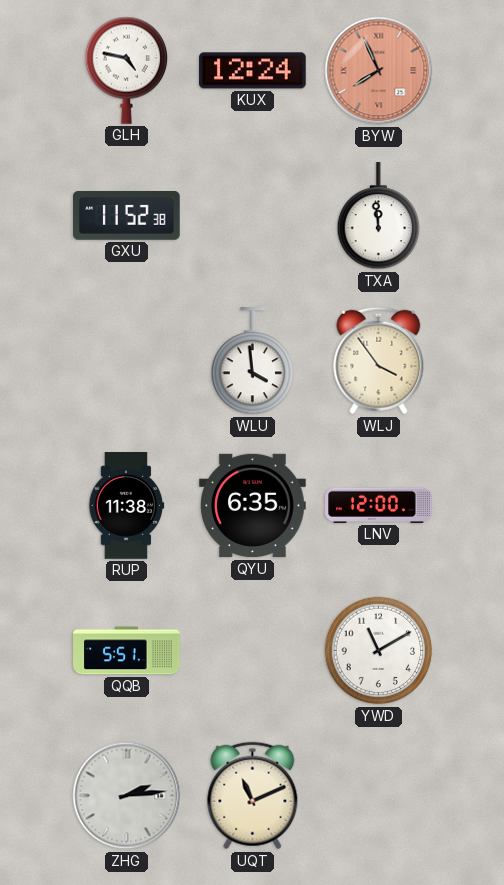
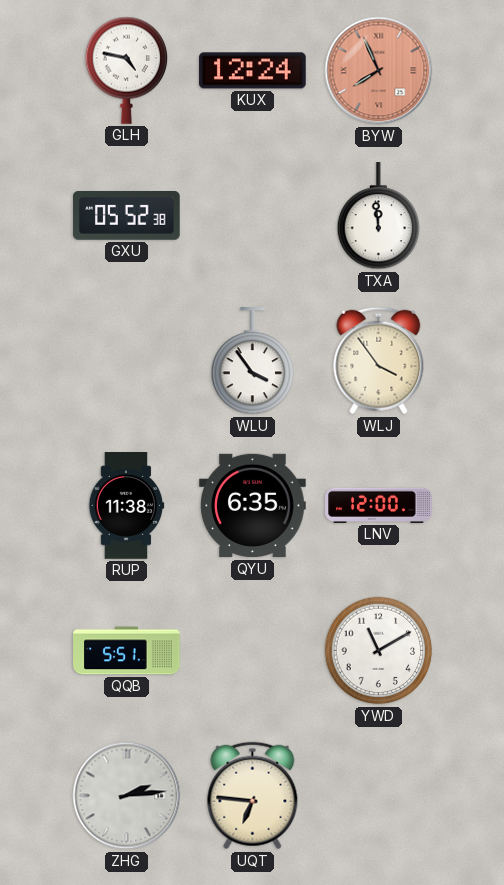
GXU: 11:52 -> 05:52 (127, 216)
WLU: 3:59 -> 3:54 (253, 361)
UQT: 11:11 -> 6:46 (253, 796)
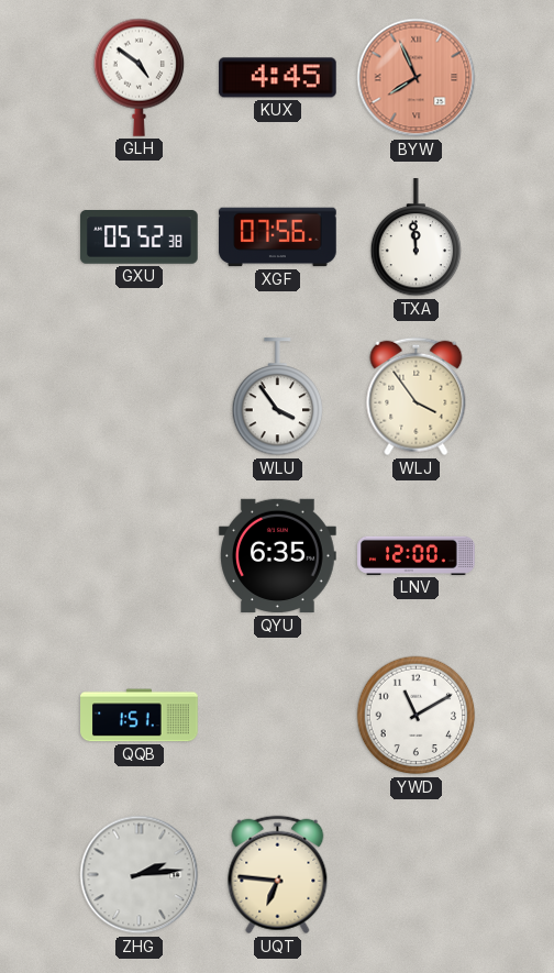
GLH: 4:47 -> 4:51 (140, 77)
KUX: 12:24 -> 4:45 (278, 78)
XGF: none -> 07:56 (278, 237)
RUP: 11:38 -> none (126, 506)
QQB: 5:51 -> 1:51 (140, 716)
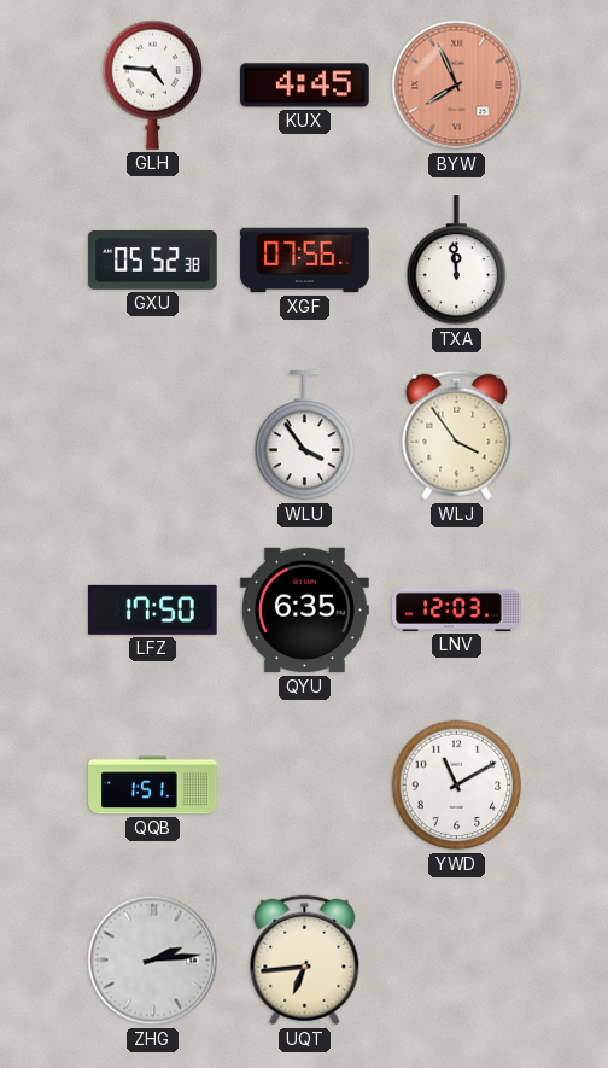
GLH: 4:51 -> 4:46 (153, 84)
LFZ: none -> 17:50 (152, 609)
LNV: 12:00 -> 12:03 (457, 609)
UQT: 6:46 -> 6:44 (305, 961)
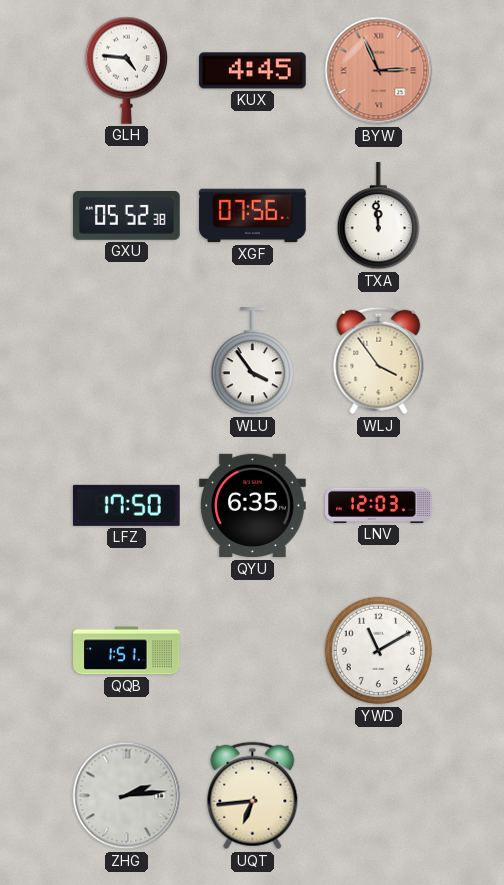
BYW: 7:56 -> 2:56 (379, 71)
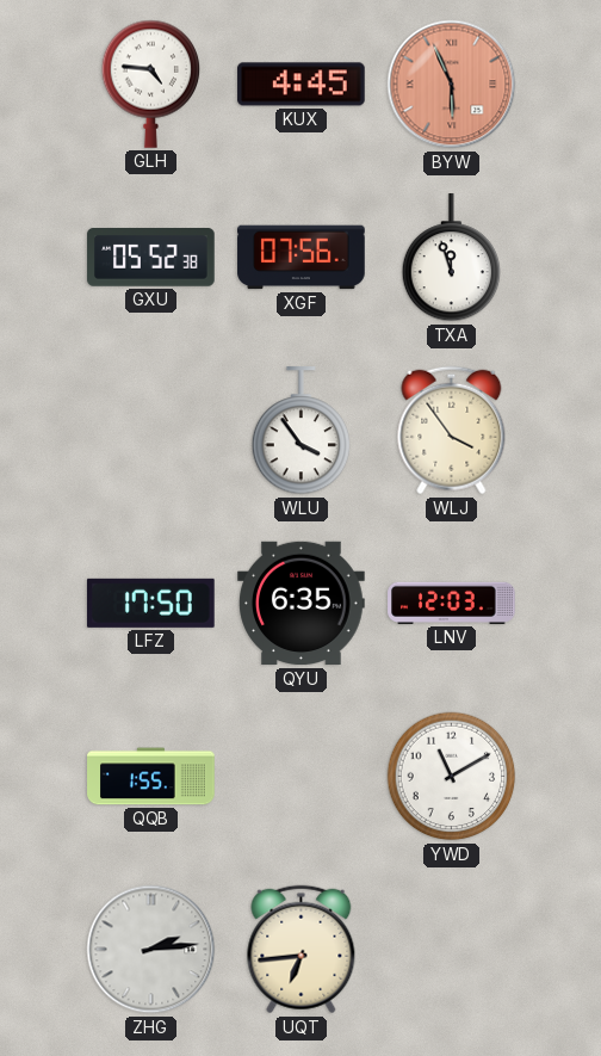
BYW: 2:56 -> 5:56 (452, 85)
TXA: 11:59 -> 11:57 (452, 258)
QQB: 1:51 -> 1:55 (151, 777)
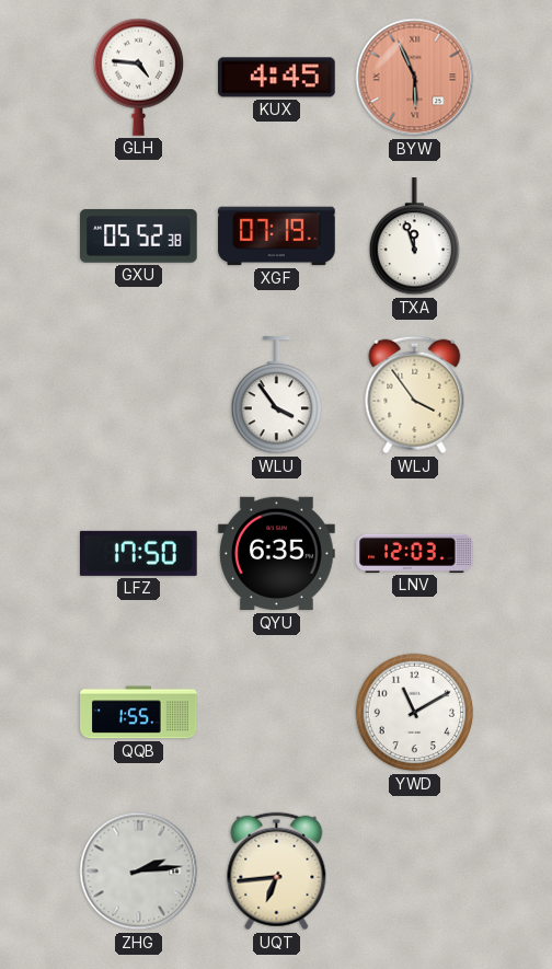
XGF: 07:56 -> 07:19 (277, 237)
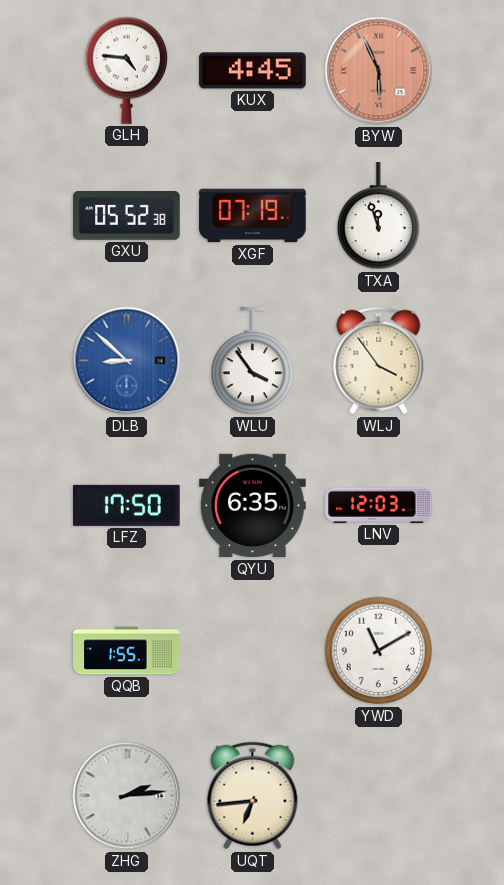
DLB: none -> 8:52 (127, 361)
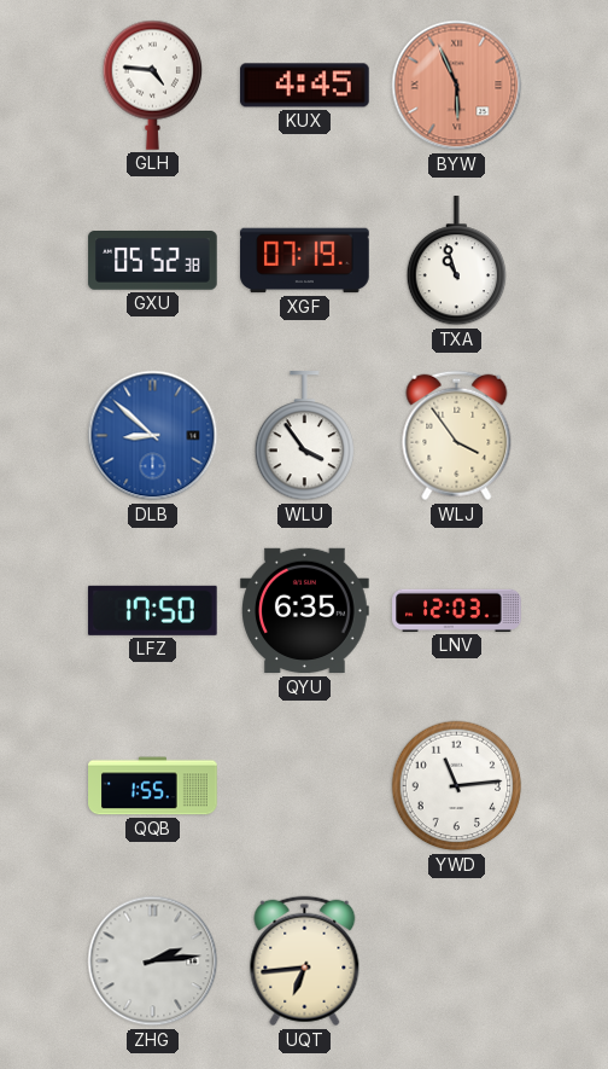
TXA: 11:57 -> 10:57 (457, 261)
YWD: 11:10 -> 11:14 (457, 786)
